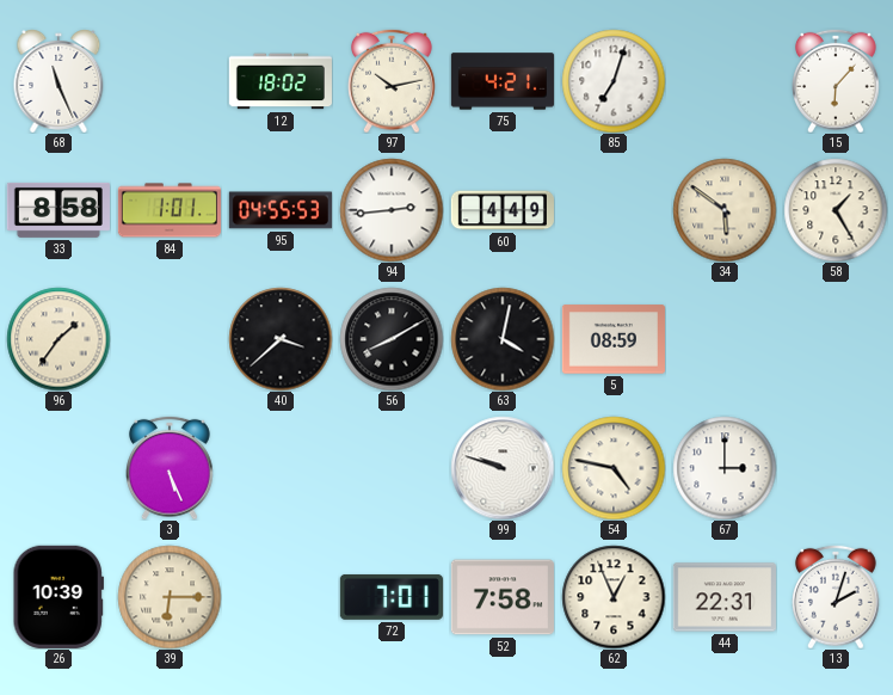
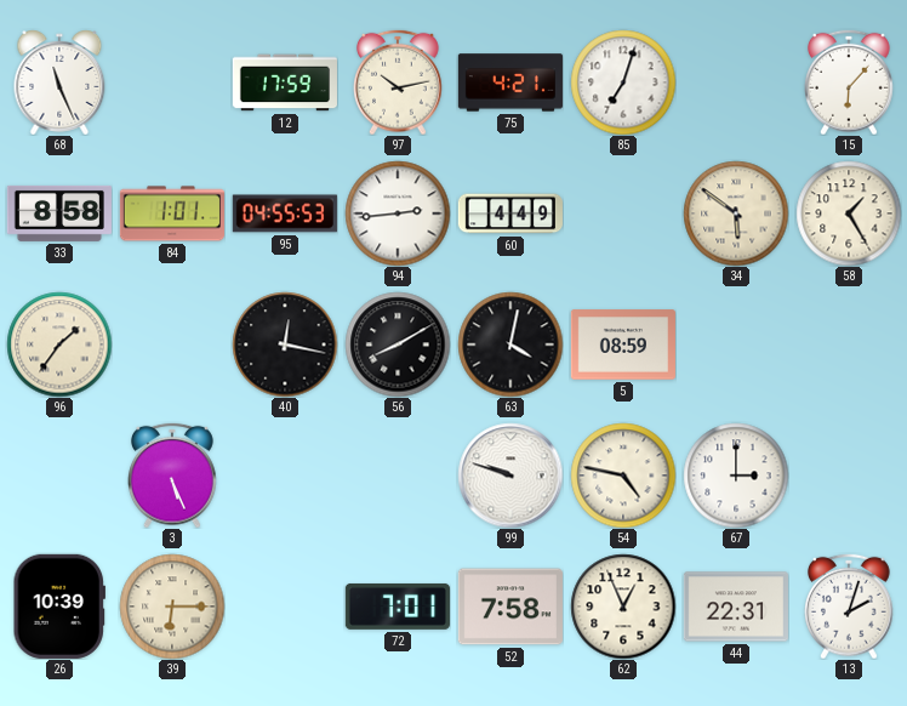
12: 18:02 -> 17:59 (285, 82)
40: 3:38 -> 12:17 (285, 345)
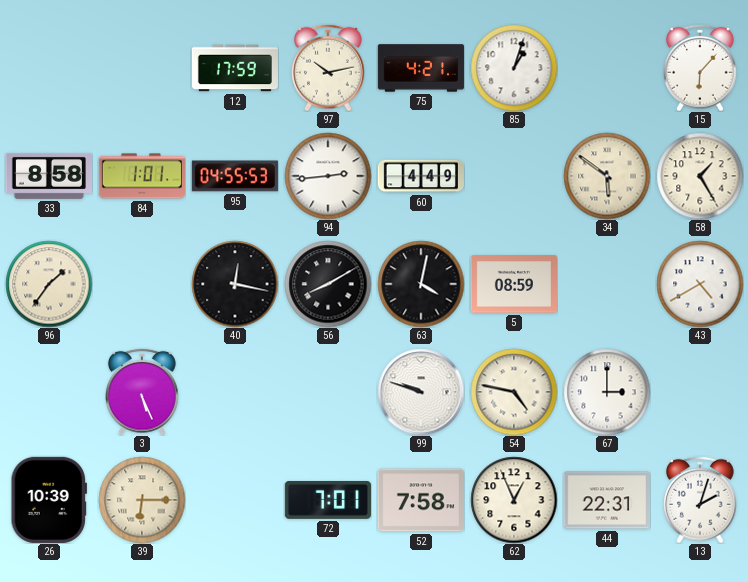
68: 11:26 -> none (59, 82)
85: 7:03 -> 1:03 (514, 68)
43: none -> 4:40 (700, 284)
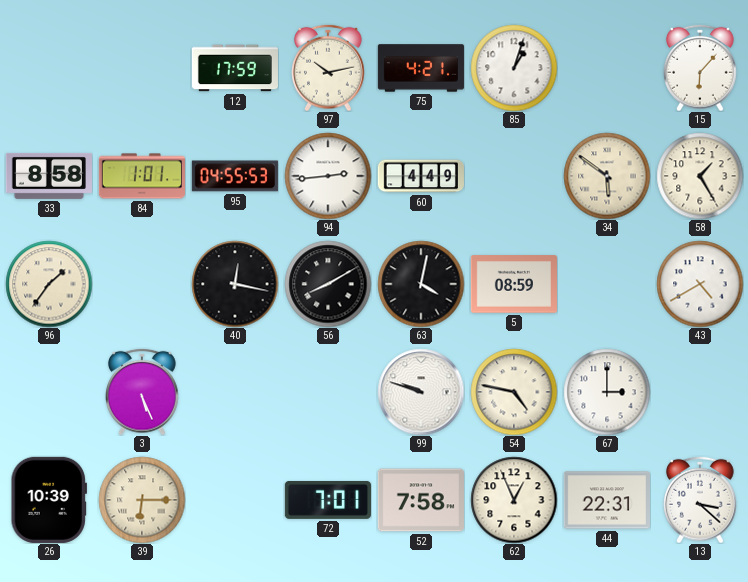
13: 2:03 -> 3:22 (701, 500)
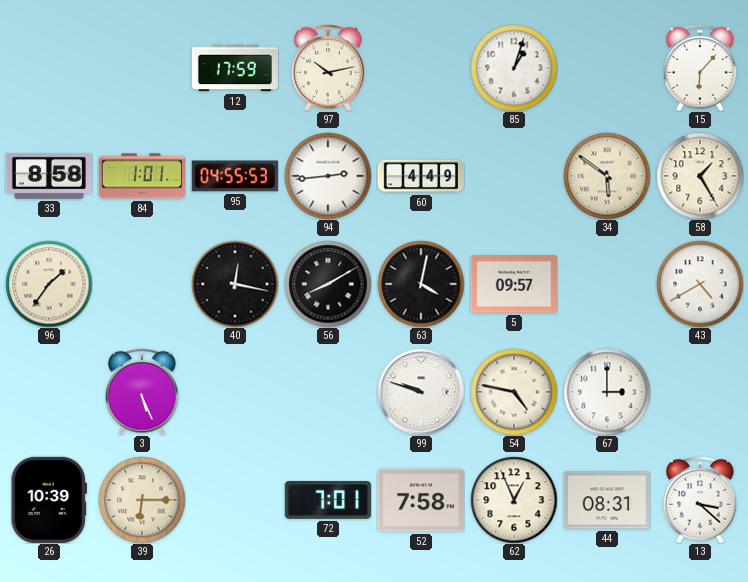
75: 4:21 -> none (421, 68)
5: 08:59 -> 09:57 (514, 284)
44: 22:31 -> 08:31 (607, 500)
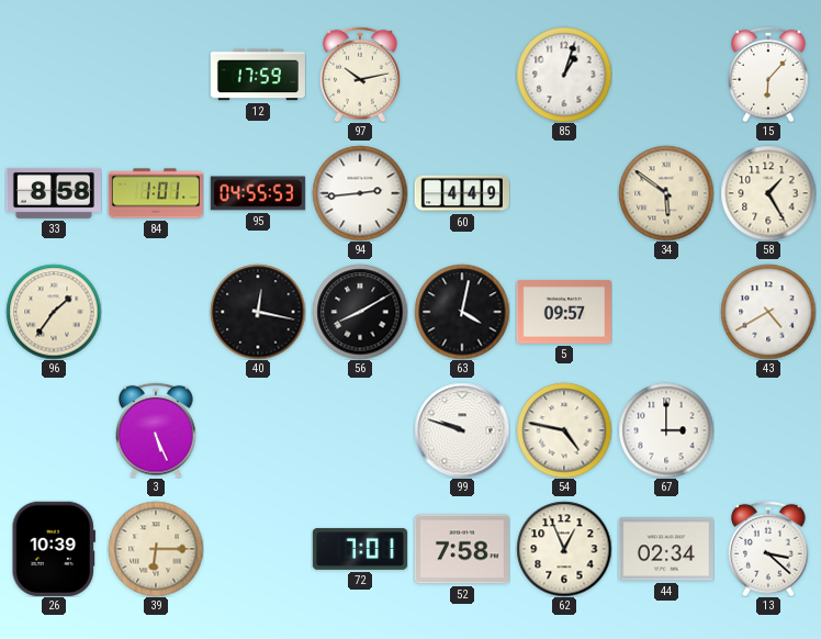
44: 08:31 -> 02:34 (666, 549)
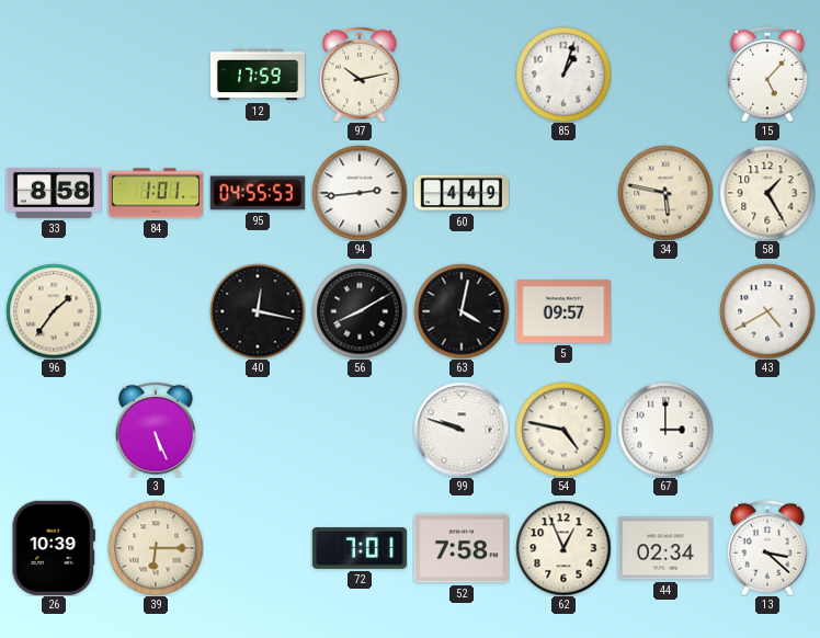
15: 6:07 -> 5:07 (768, 75)
34: 5:51 -> 5:47 (665, 193)
